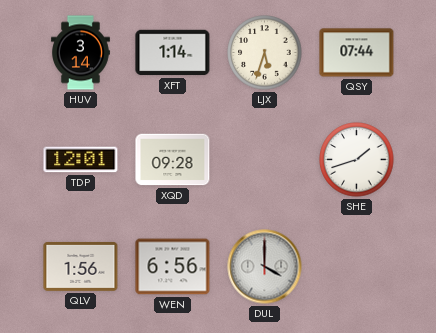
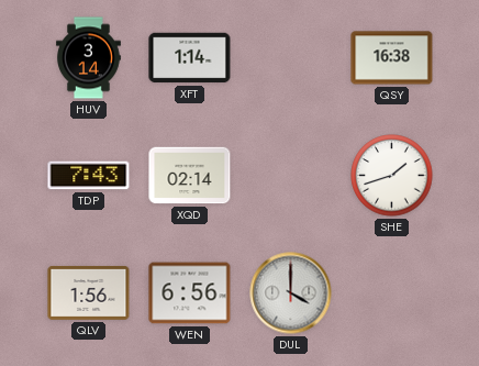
LJX: 5:33 -> none (265, 53)
QSY: 07:44 -> 16:38 (392, 58)
TDP: 12:01 -> 7:43 (89, 176)
XQD: 09:28 -> 02:14 (190, 176)
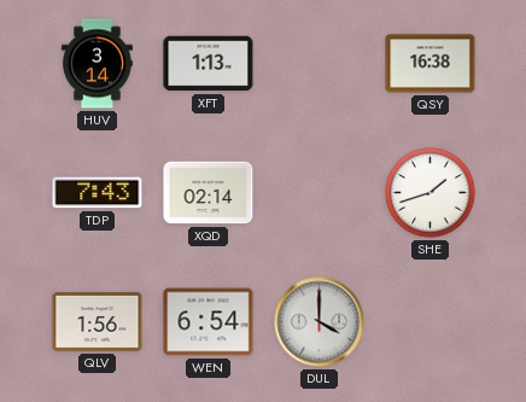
XFT: 1:14 -> 1:13 (209, 64)
WEN: 6:56 -> 6:54 (209, 322)
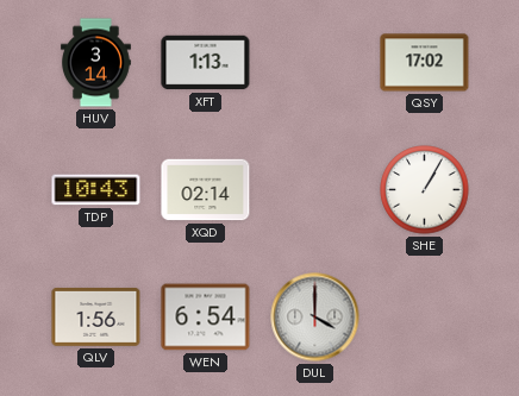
QSY: 16:38 -> 17:02 (425, 63)
TDP: 7:43 -> 10:43 (96, 190)
SHE: 1:42 -> 1:05 (425, 190)
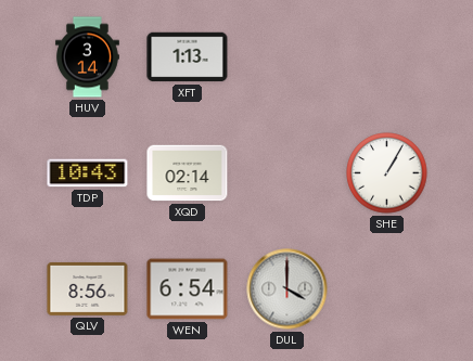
QSY: 17:02 -> none (425, 63)
QLV: 1:56 -> 8:56 (88, 288)
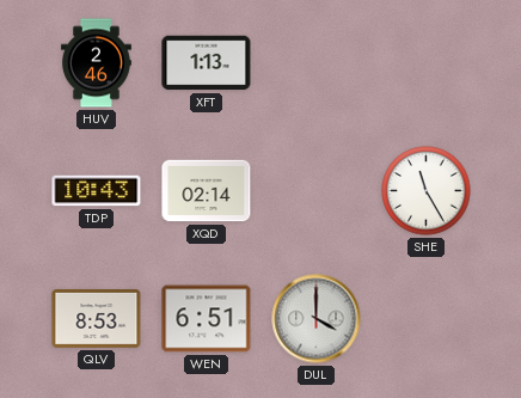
HUV: 3:14 -> 2:46 (97, 63)
SHE: 1:05 -> 11:25 (427, 191)
QLV: 8:56 -> 8:53 (97, 318)
WEN: 6:54 -> 6:51 (207, 319)
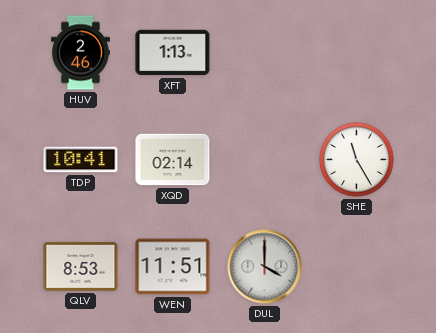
TDP: 10:43 -> 10:41 (81, 160)
WEN: 6:51 -> 11:51 (173, 267)
